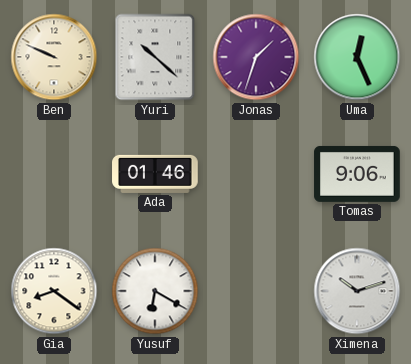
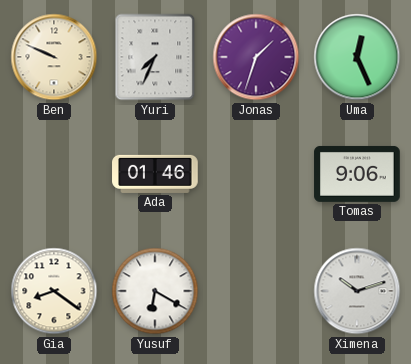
Yuri: 10:22 -> 7:34 (155, 57)
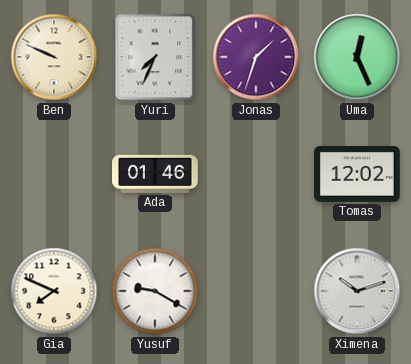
Tomas: 9:06 -> 12:02 (357, 174)
Gia: 8:21 -> 7:49 (54, 291)
Yusuf: 6:20 -> 9:20 (155, 291)
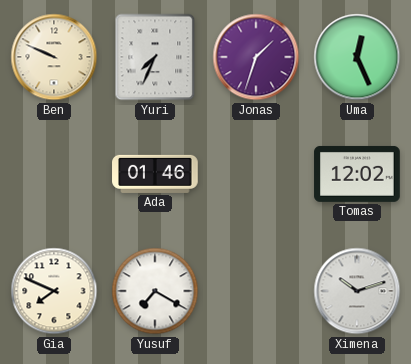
Yusuf: 9:20 -> 7:20 (155, 291)
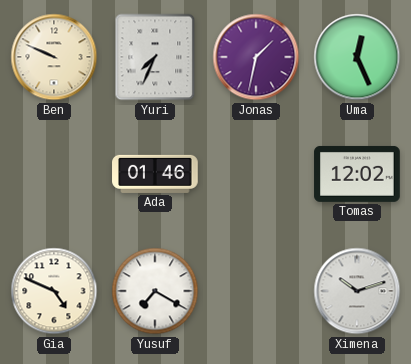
Jonas: 1:33 -> 1:32 (256, 57)
Gia: 7:49 -> 4:49 (54, 291)
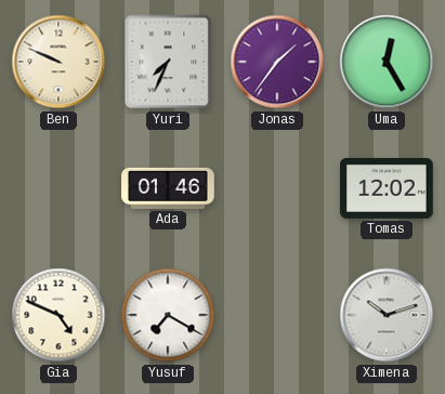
Jonas: 1:32 -> 1:36 (277, 62)
Uma: 12:26 -> 12:25 (387, 62)
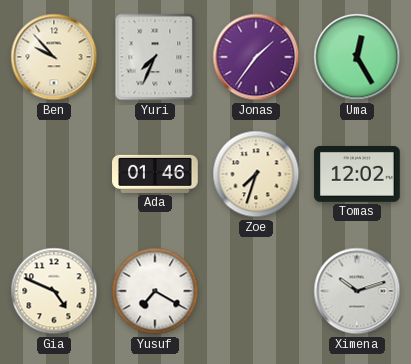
Ben: 9:49 -> 9:53 (54, 57)
Zoe: none -> 7:33 (256, 174)
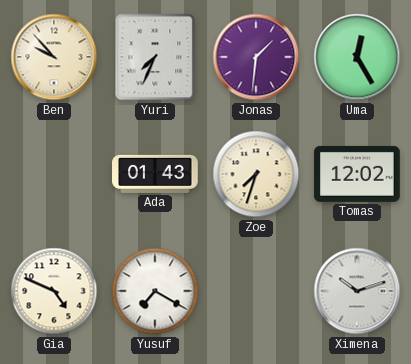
Jonas: 1:36 -> 1:31 (256, 57)
Ada: 01:46 -> 01:43 (155, 174)
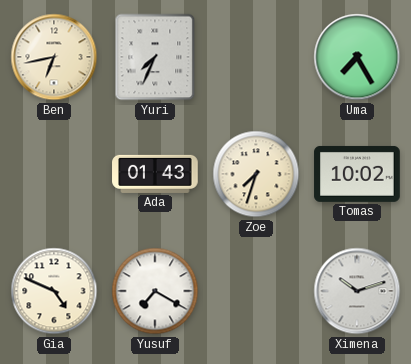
Ben: 9:53 -> 6:43 (54, 57)
Jonas: 1:31 -> none (256, 57)
Uma: 12:25 -> 7:25 (357, 57)
Tomas: 12:02 -> 10:02 (357, 174)
